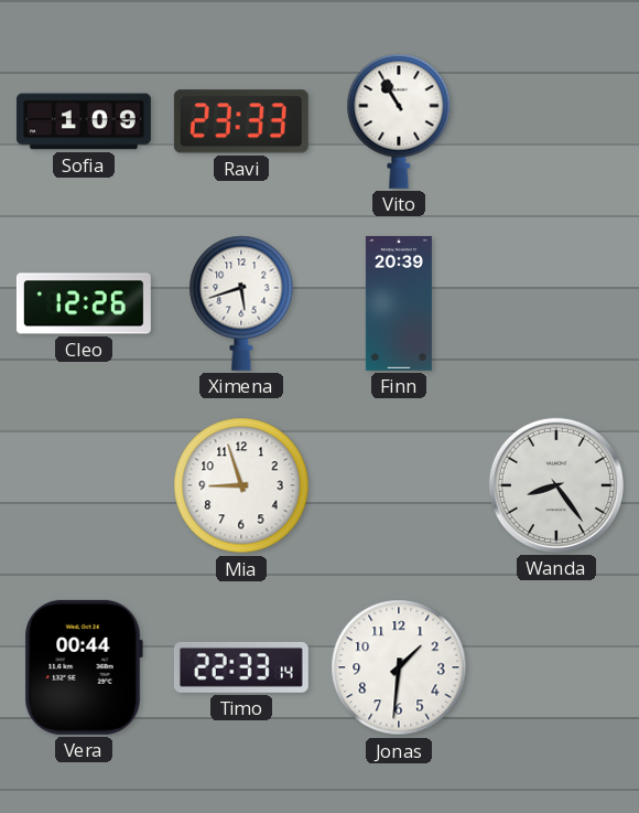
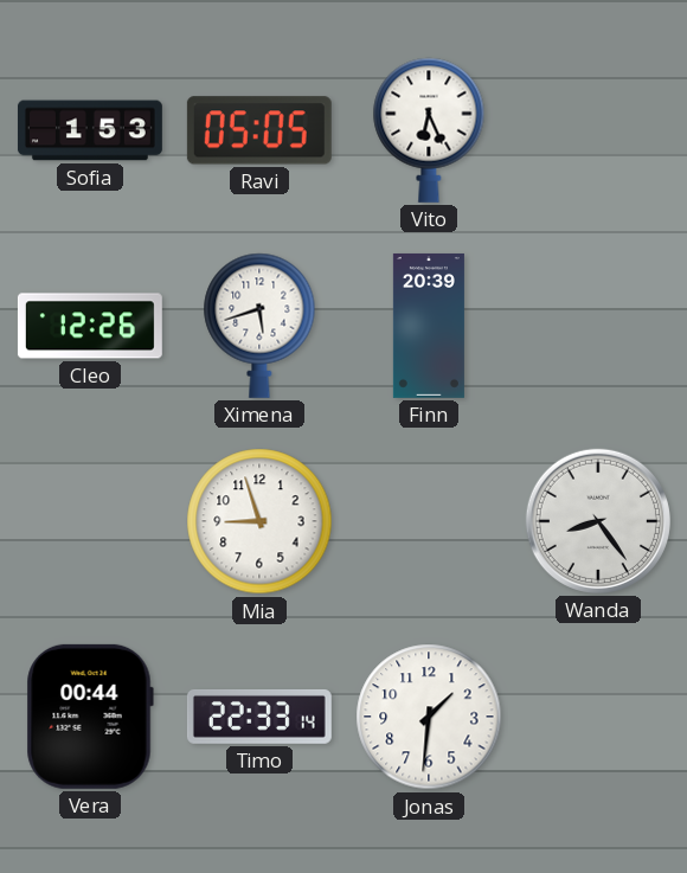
Sofia: 1:09 -> 1:53 (90, 130)
Ravi: 23:33 -> 05:05 (259, 130)
Vito: 10:55 -> 6:26 (429, 130)
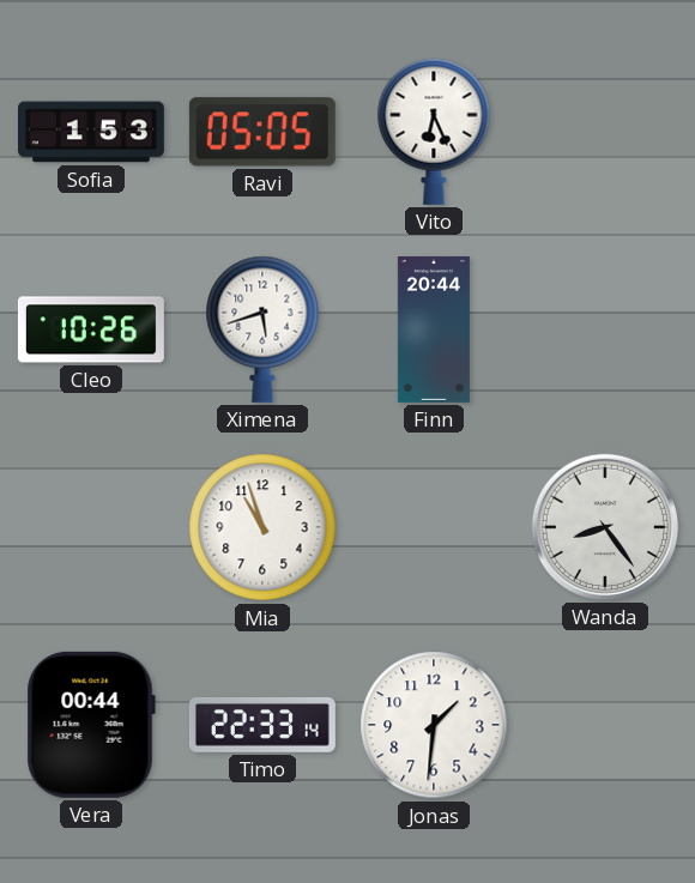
Cleo: 12:26 -> 10:26 (91, 329)
Finn: 20:39 -> 20:44 (434, 329)
Mia: 8:57 -> 10:57 (262, 527)
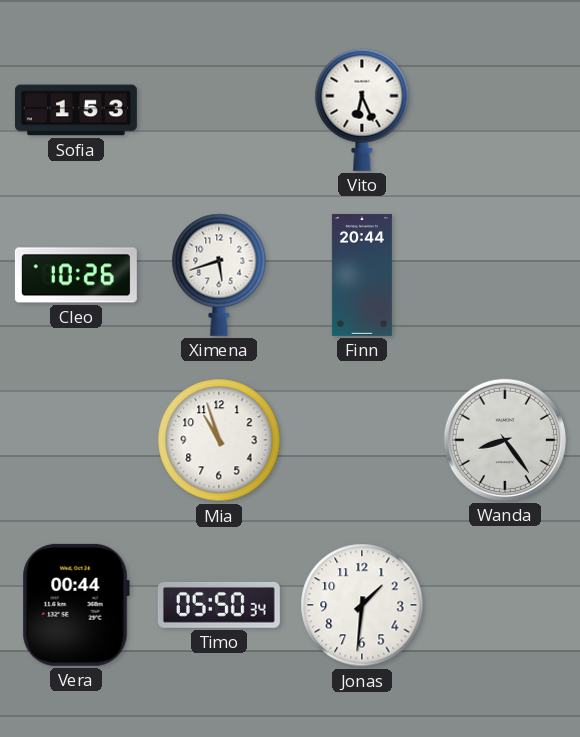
Ravi: 05:05 -> none (262, 132)
Timo: 22:33 -> 05:50 (219, 605)
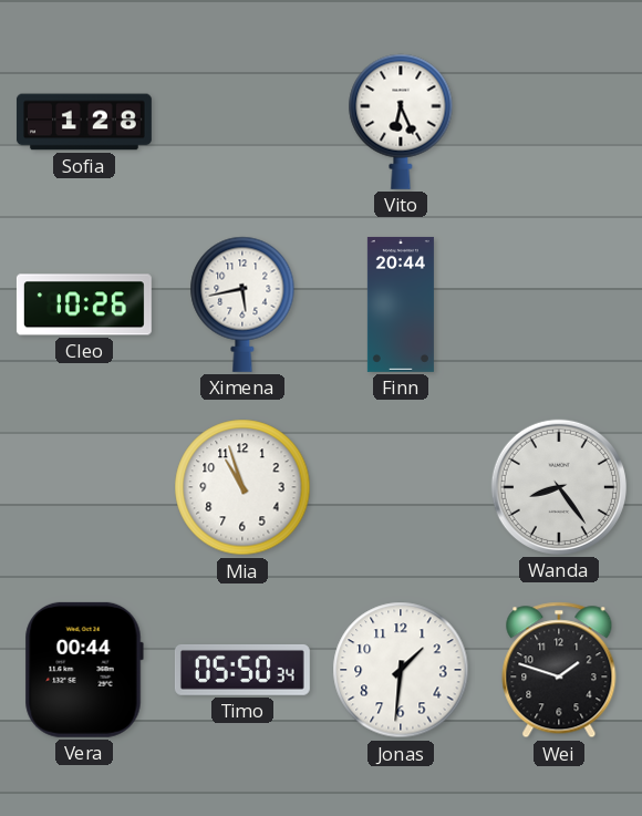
Sofia: 1:53 -> 1:28 (84, 122)
Ximena: 5:42 -> 5:43 (242, 304)
Wei: none -> 1:48 (559, 670)
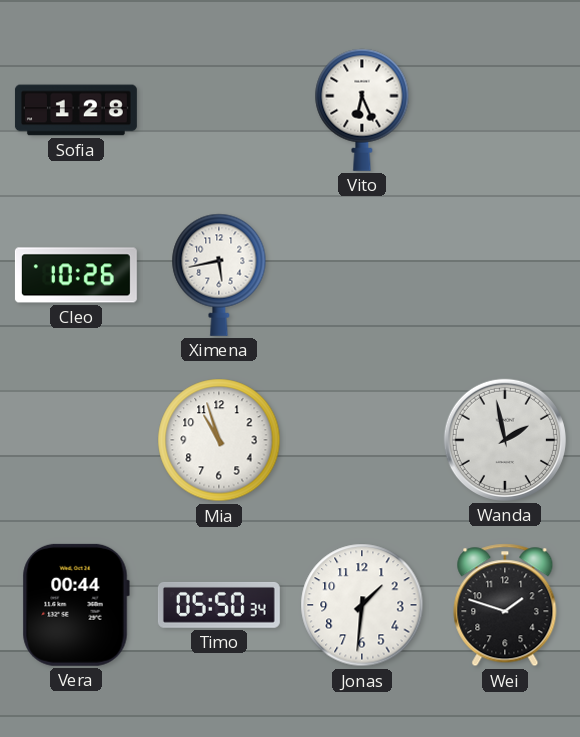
Finn: 20:44 -> none (401, 304)
Wanda: 8:24 -> 1:58 (505, 440)
